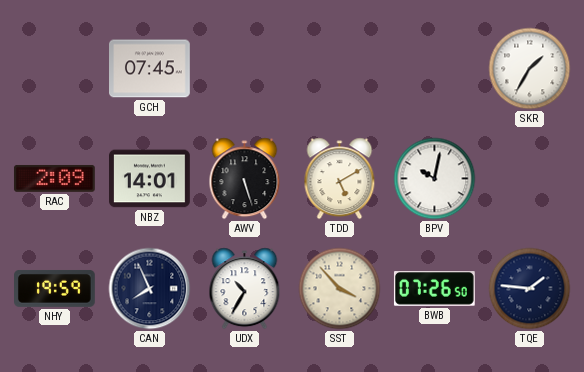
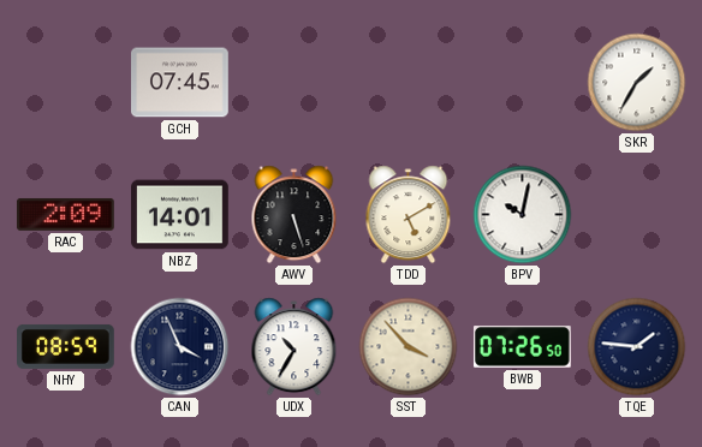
NHY: 19:59 -> 08:59 (66, 347)
CAN: 7:56 -> 3:56 (180, 347)
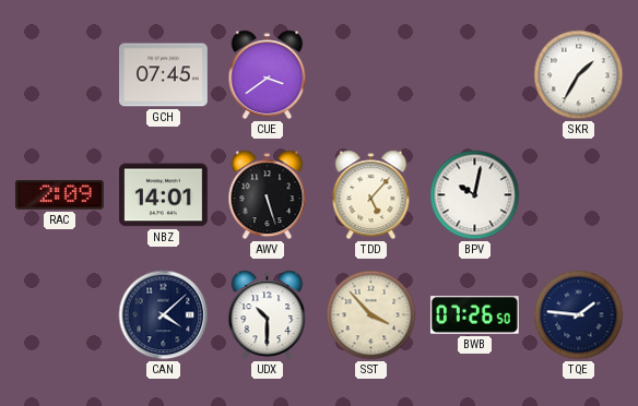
CUE: none -> 3:39 (268, 75)
TDD: 5:10 -> 5:07 (371, 195)
NHY: 08:59 -> none (66, 347)
CAN: 3:56 -> 4:08 (164, 315)
UDX: 10:35 -> 10:30 (268, 315)
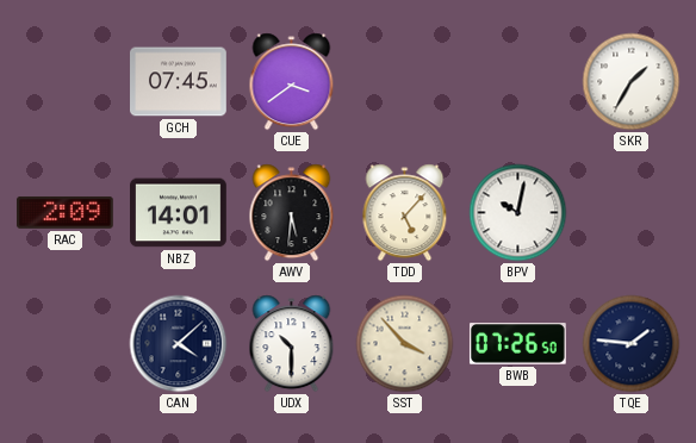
AWV: 5:27 -> 5:31 (292, 213)
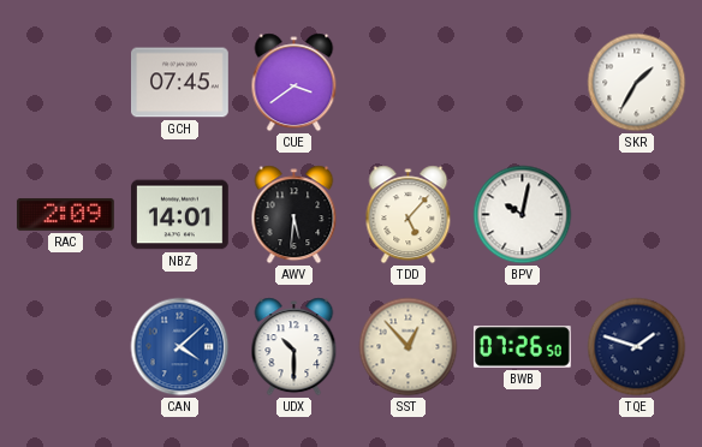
CAN dial: navy -> blue (180, 347)
SST: 3:53 -> 12:53 (409, 347)
TQE: 1:46 -> 1:48 (637, 347)
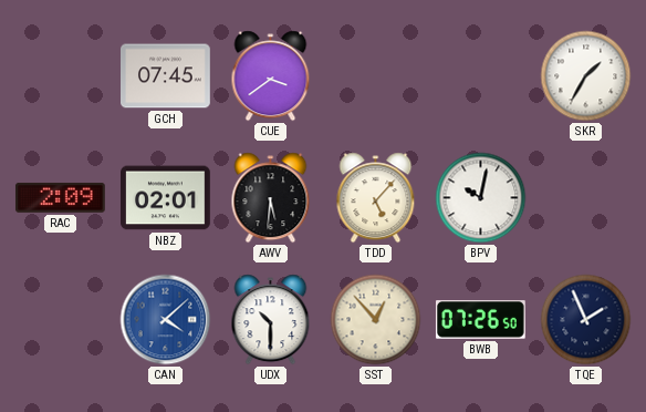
NBZ: 14:01 -> 02:01 (166, 198)
TQE: 1:48 -> 1:56 (586, 320)
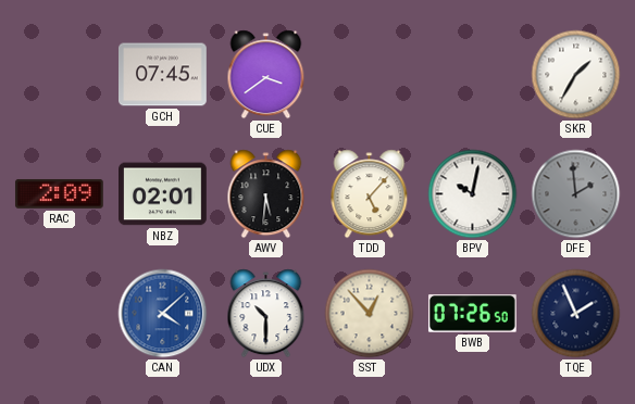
DFE: none -> 1:59 (576, 194)
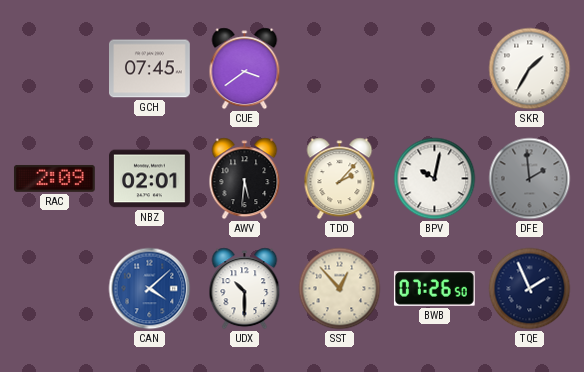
TDD: 5:07 -> 2:07 (340, 179)
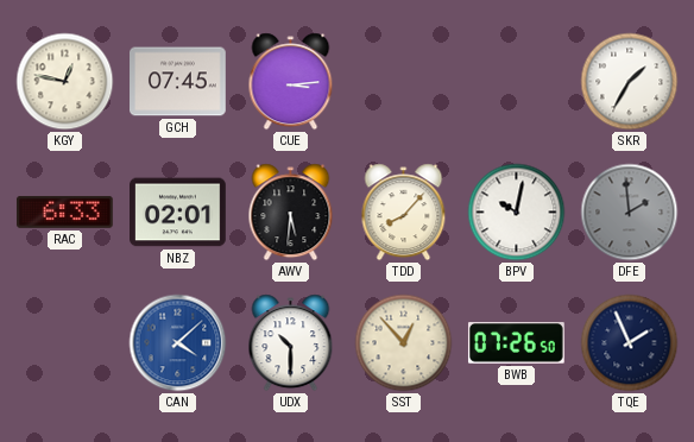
KGY: none -> 12:47 (65, 82)
CUE: 3:39 -> 3:14 (291, 82)
RAC: 2:09 -> 6:33 (65, 211)
TDD: 2:07 -> 8:07 (404, 213)
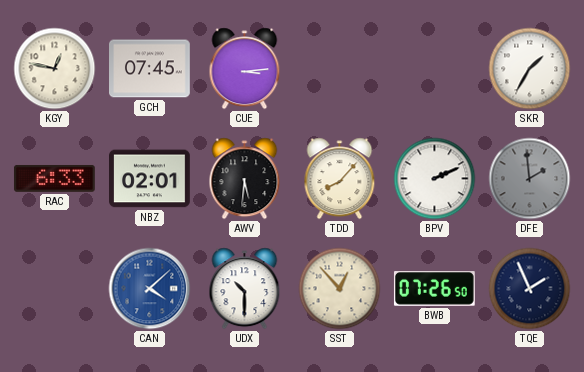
BPV: 10:02 -> 2:11 (435, 179)
